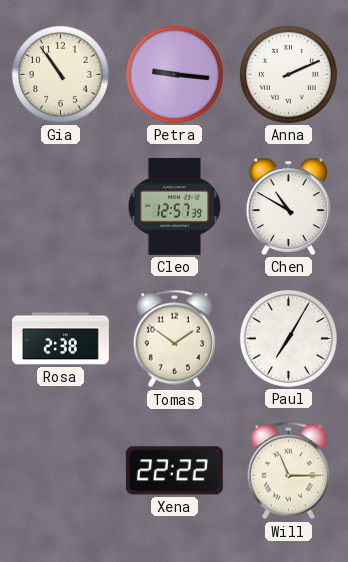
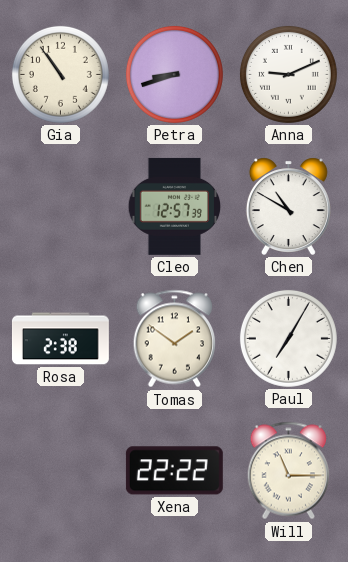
Petra: 9:16 -> 8:42 (174, 74)
Anna: 2:11 -> 9:11 (288, 74)
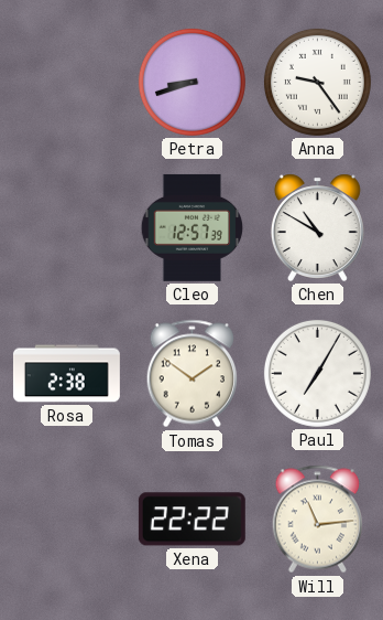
Gia: 10:54 -> none (60, 74)
Anna: 9:11 -> 9:24 (317, 82)
Will: 11:15 -> 11:14 (318, 520)
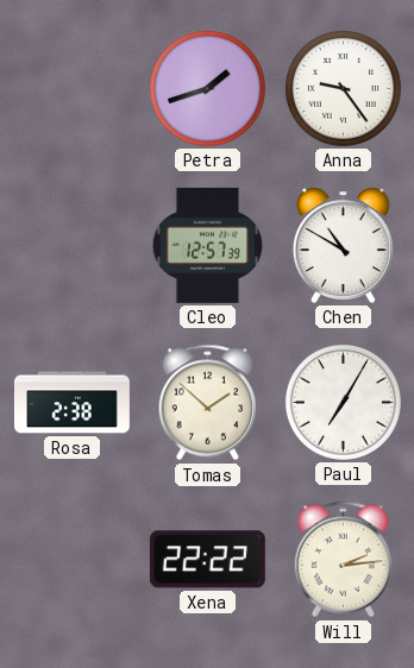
Petra: 8:42 -> 1:42 (207, 88)
Tomas: 1:51 -> 1:52 (208, 403)
Will: 11:14 -> 2:14 (344, 560)
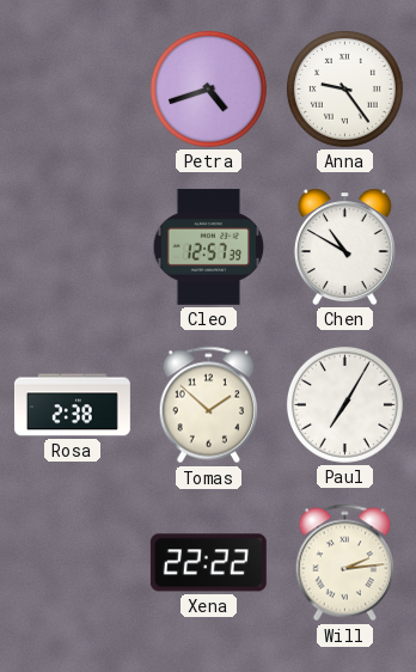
Petra: 1:42 -> 4:42 (208, 88)
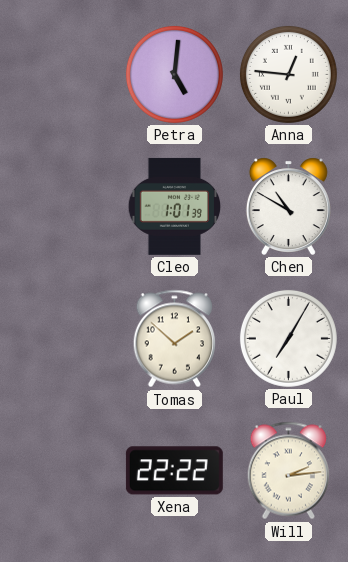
Petra: 4:42 -> 5:01 (174, 74)
Anna: 9:24 -> 12:46 (288, 74)
Cleo: 12:57 -> 1:01 (175, 206)
Rosa: 2:38 -> none (72, 405)
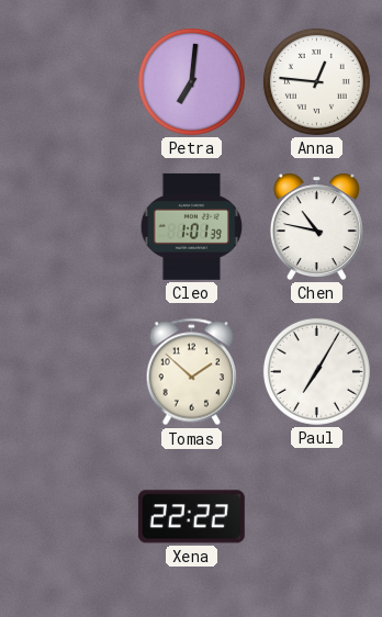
Petra: 5:01 -> 7:01 (191, 81)
Chen: 10:50 -> 10:47 (316, 226)
Will: 2:14 -> none (289, 471)
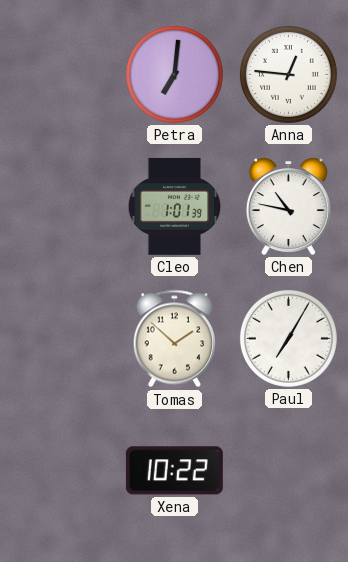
Xena: 22:22 -> 10:22 (174, 471)
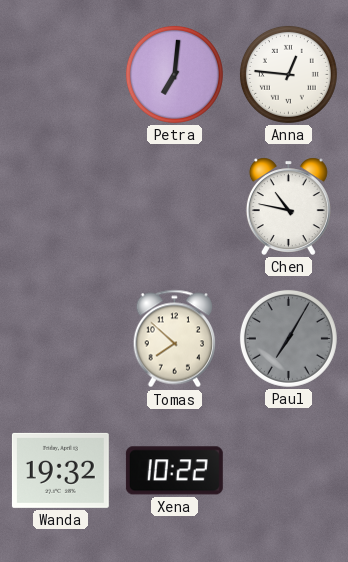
Cleo: 1:01 -> none (175, 206)
Tomas: 1:52 -> 7:52 (175, 339)
Paul dial: white -> grey (288, 338)
Wanda: none -> 19:32 (60, 470)
